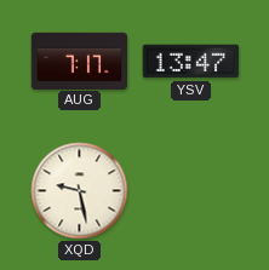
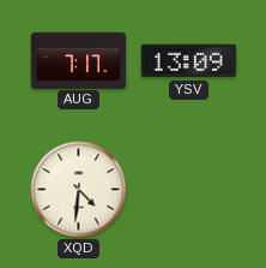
YSV: 13:47 -> 13:09 (189, 61)
XQD: 9:28 -> 4:31 (79, 190)
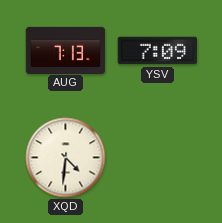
AUG: 7:17 -> 7:13 (66, 50)
YSV: 13:09 -> 7:09 (158, 51)
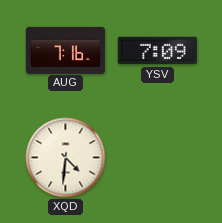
AUG: 7:13 -> 7:16 (66, 50)
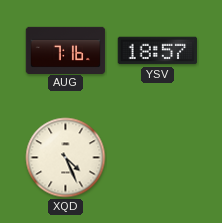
YSV: 7:09 -> 18:57 (158, 51)
XQD: 4:31 -> 4:26 (66, 158)
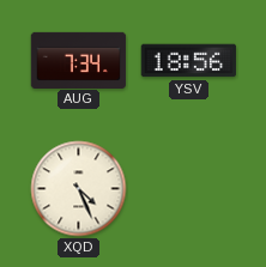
AUG: 7:16 -> 7:34 (79, 60)
YSV: 18:57 -> 18:56 (189, 61)
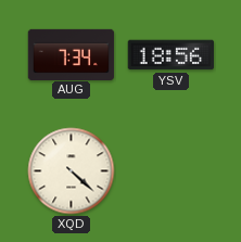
XQD: 4:26 -> 4:22 (72, 171)
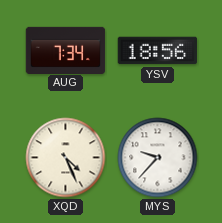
XQD: 4:22 -> 4:26 (66, 158)
MYS: none -> 9:37 (158, 158)
